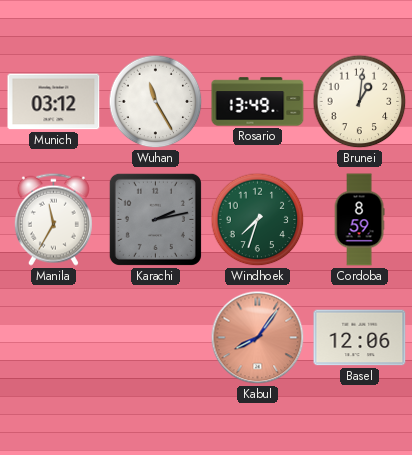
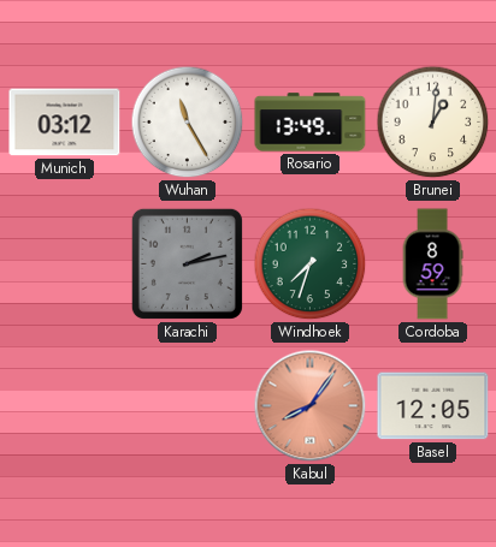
Manila: 11:35 -> none (53, 219)
Basel: 12:06 -> 12:05 (433, 406)
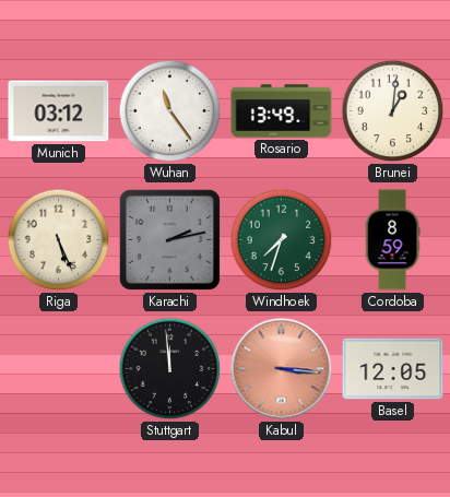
Wuhan: 11:25 -> 11:24 (170, 111)
Riga: none -> 5:26 (59, 240)
Stuttgart: none -> 11:59 (170, 369)
Kabul: 8:06 -> 3:16 (282, 369)
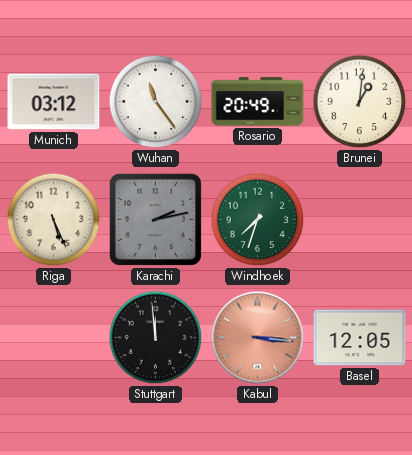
Rosario: 13:49 -> 20:49 (258, 102)
Cordoba: 8:59 -> none (392, 240)
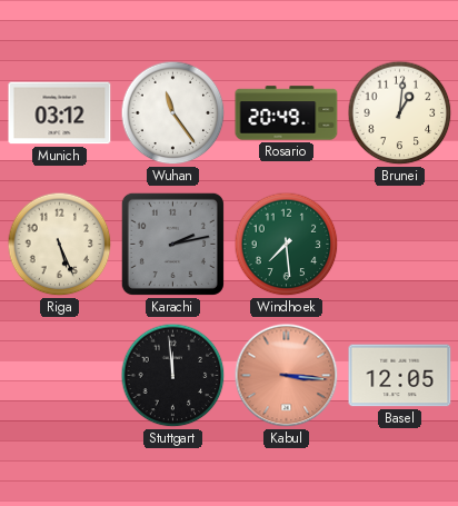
Windhoek: 7:33 -> 7:29 (287, 245)
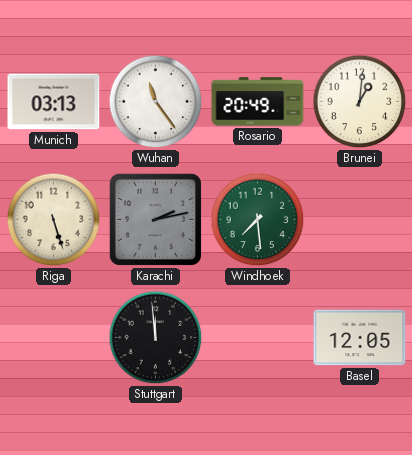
Munich: 03:12 -> 03:13 (54, 102)
Riga: 5:26 -> 5:27 (54, 220)
Kabul: 3:16 -> none (287, 376)
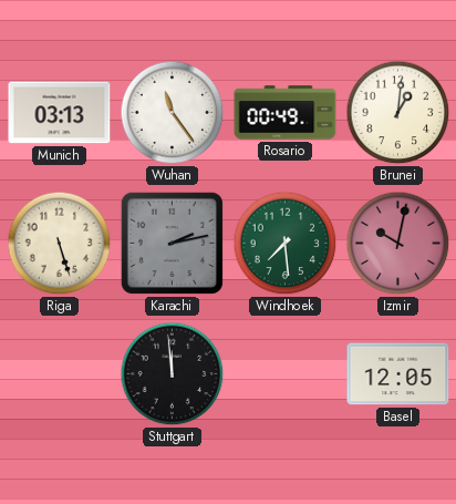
Rosario: 20:49 -> 00:49 (286, 113)
Izmir: none -> 10:02 (398, 244)
